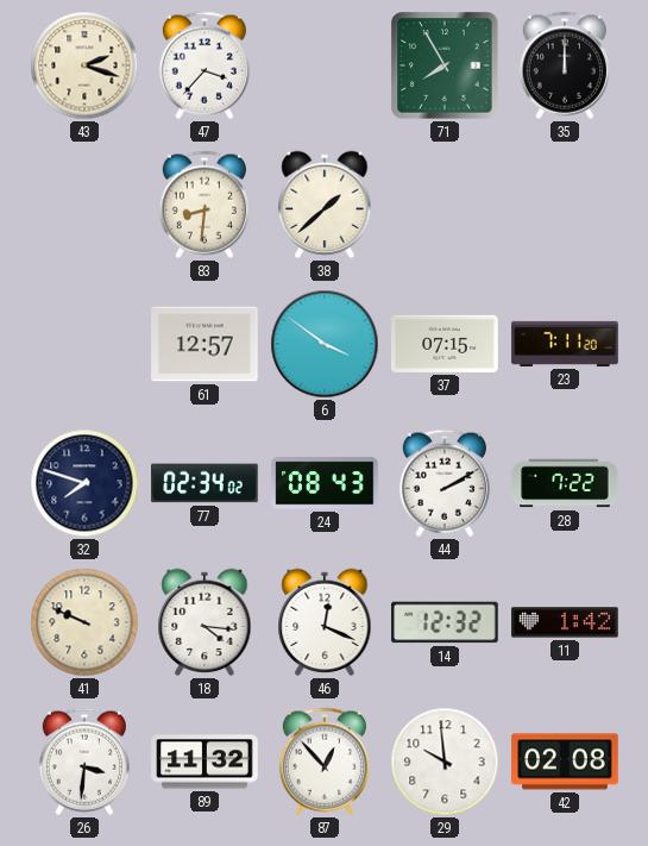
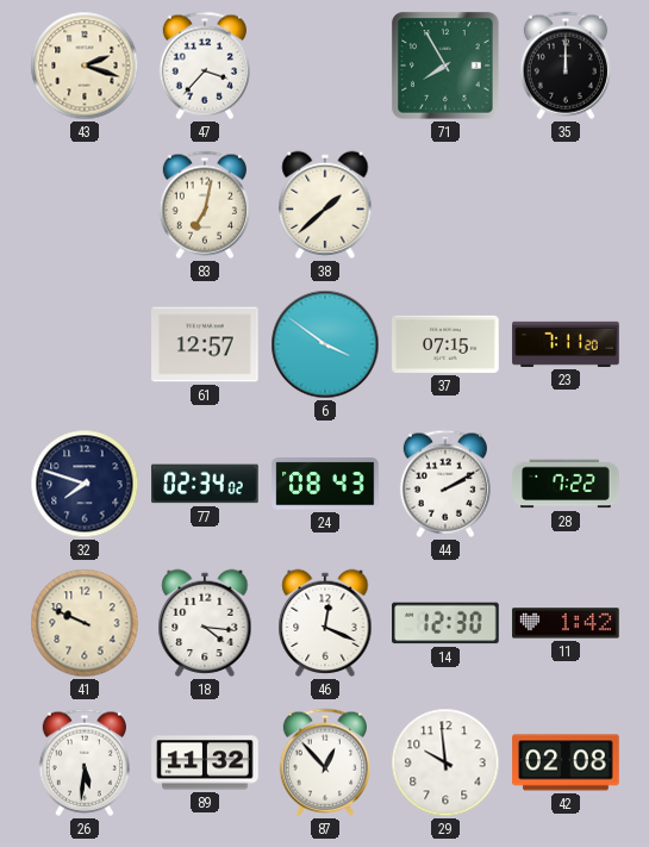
83: 8:31 -> 7:02 (205, 205)
14: 12:32 -> 12:30 (445, 623)
26: 3:31 -> 5:31 (85, 762)
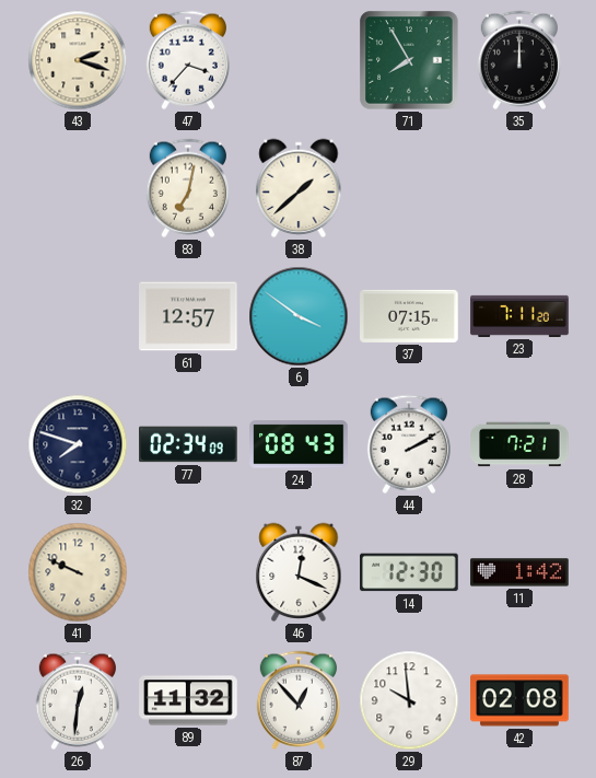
77: 02:34:02 -> 02:34:09 (188, 444)
28: 7:22 -> 7:21 (519, 444)
18: 4:16 -> none (205, 623)
26: 5:31 -> 12:31 (78, 700)
